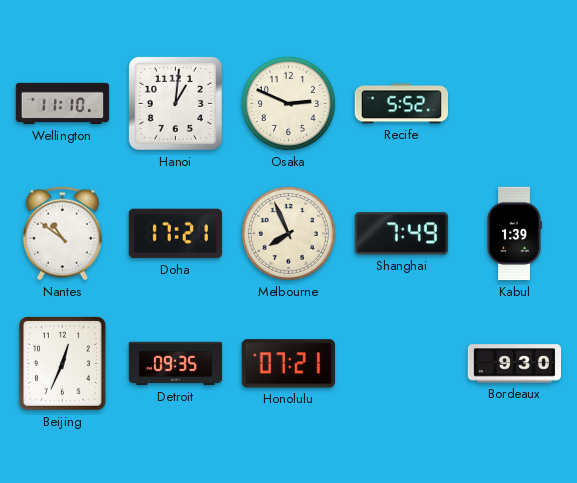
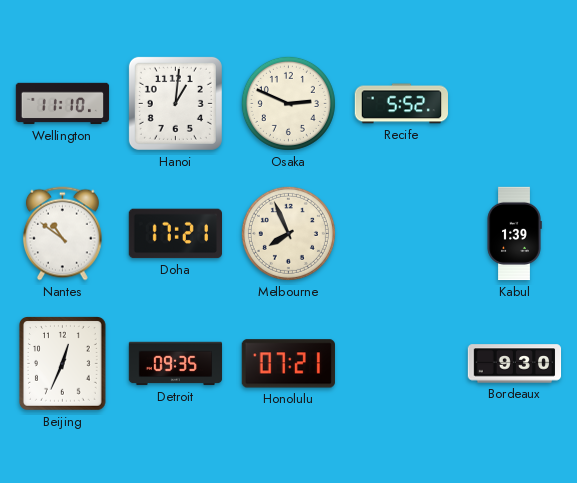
Shanghai: 7:49 -> none (401, 234)
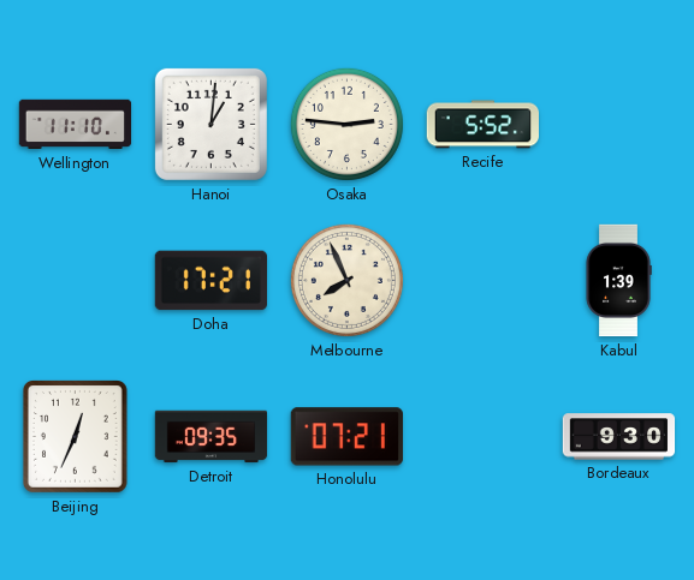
Osaka: 2:49 -> 2:46 (346, 124)
Nantes: 10:51 -> none (62, 234)
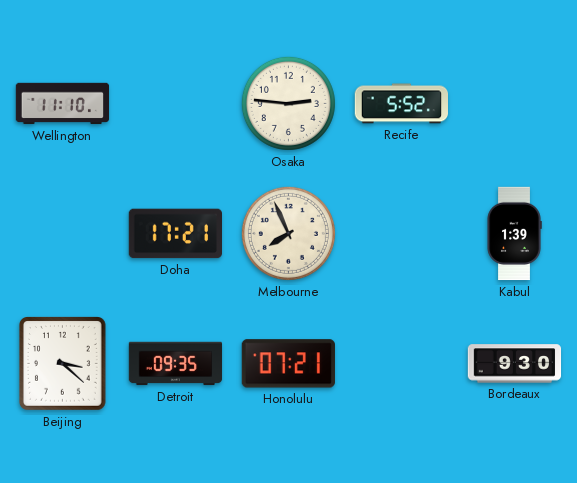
Hanoi: 1:01 -> none (210, 124)
Beijing: 12:34 -> 3:22 (63, 364)
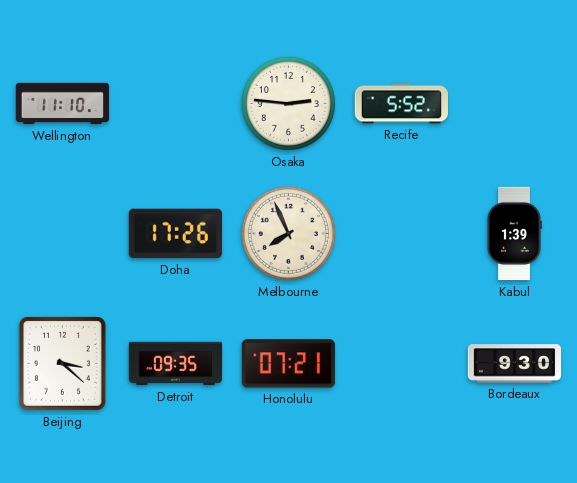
Doha: 17:21 -> 17:26 (175, 234)
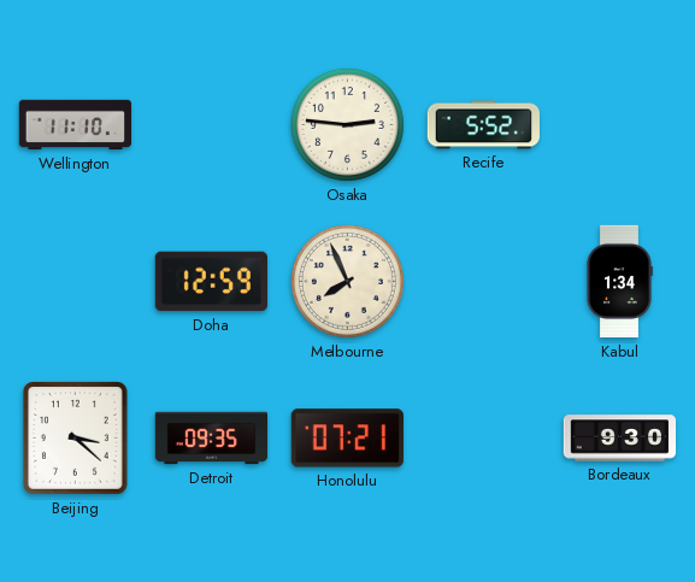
Doha: 17:26 -> 12:59 (211, 282)
Kabul: 1:39 -> 1:34 (619, 282)
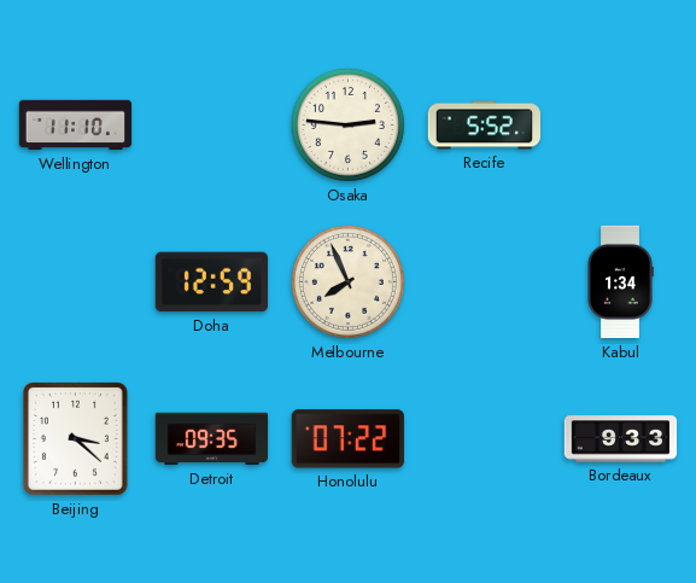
Honolulu: 07:21 -> 07:22 (347, 439)
Bordeaux: 9:30 -> 9:33 (621, 439)
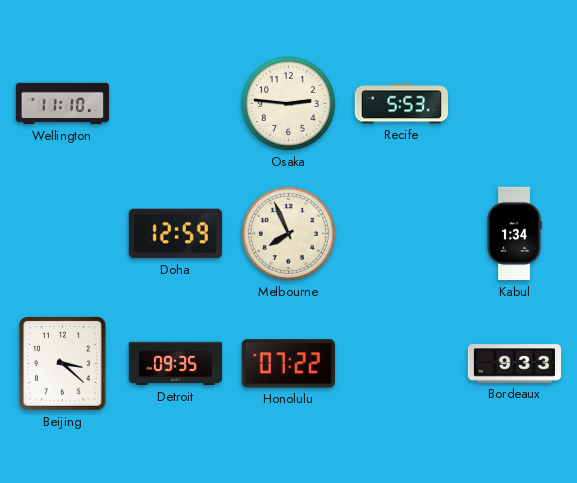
Recife: 5:52 -> 5:53 (401, 104)
